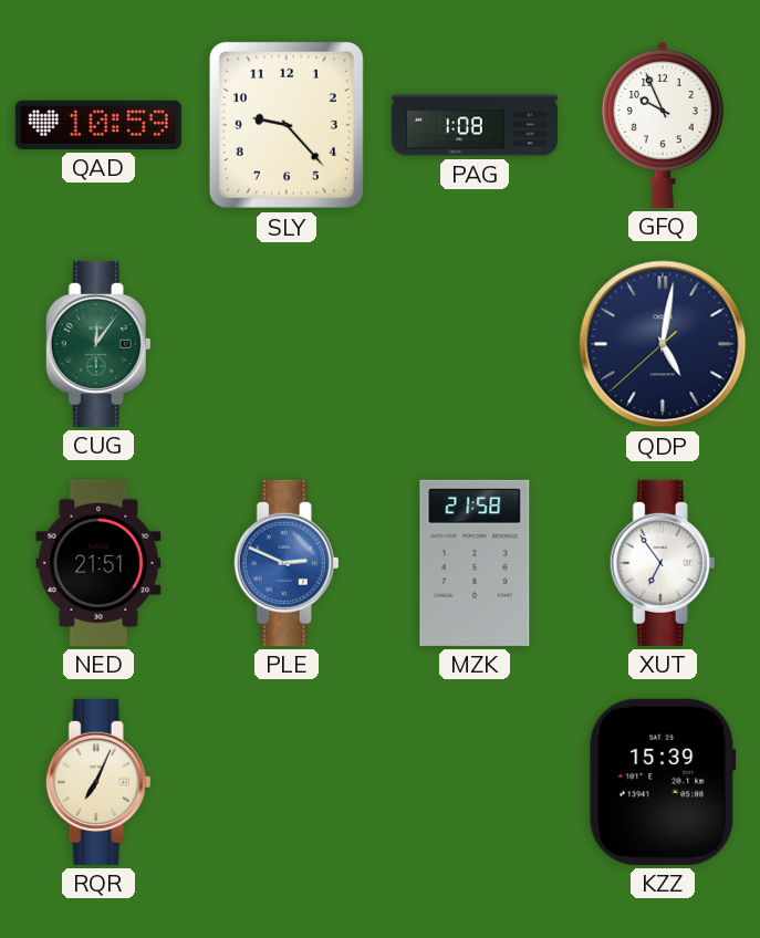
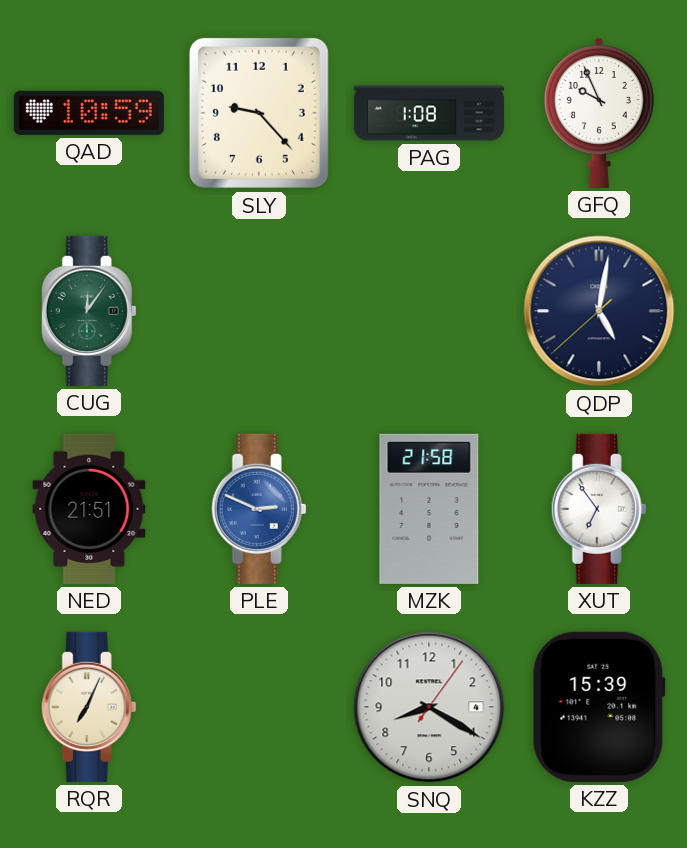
SNQ: none -> 8:20 (429, 707)
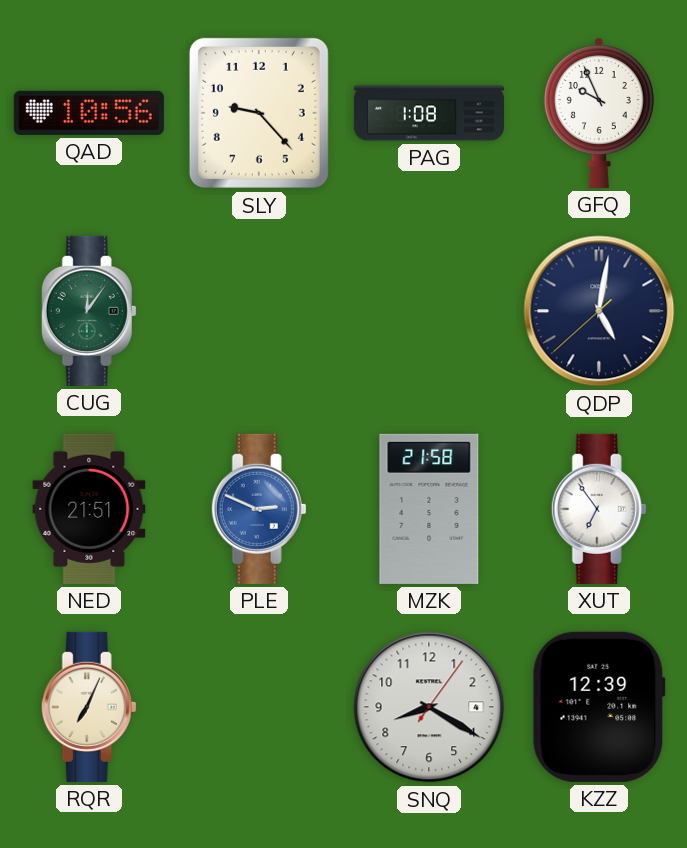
QAD: 10:59 -> 10:56 (89, 113)
KZZ: 15:39 -> 12:39 (599, 707)
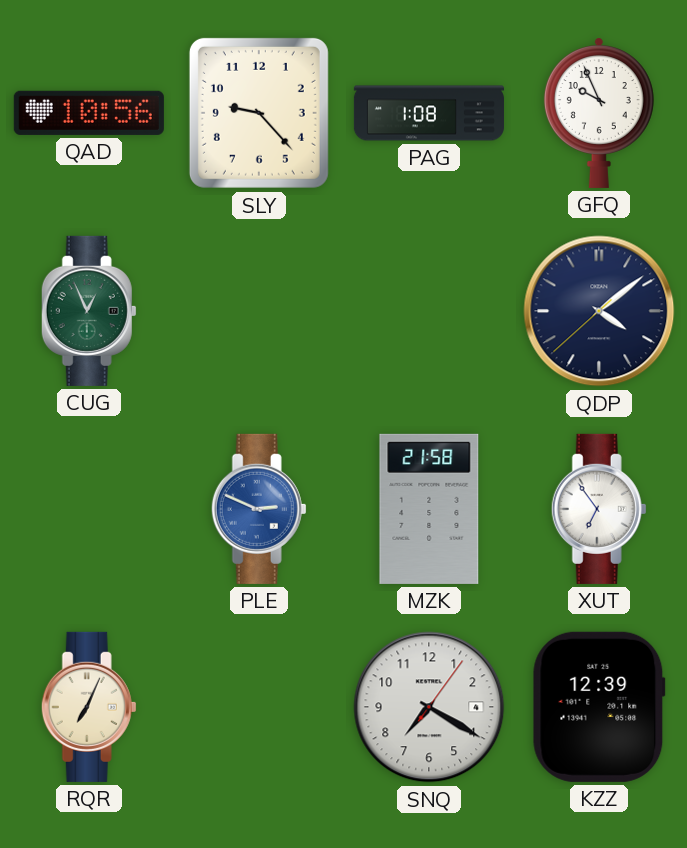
CUG: 12:06 -> 12:56 (89, 311)
QDP: 5:01 -> 4:08 (599, 311)
NED: 21:51 -> none (89, 509)
SNQ: 8:20 -> 7:20 (429, 707)
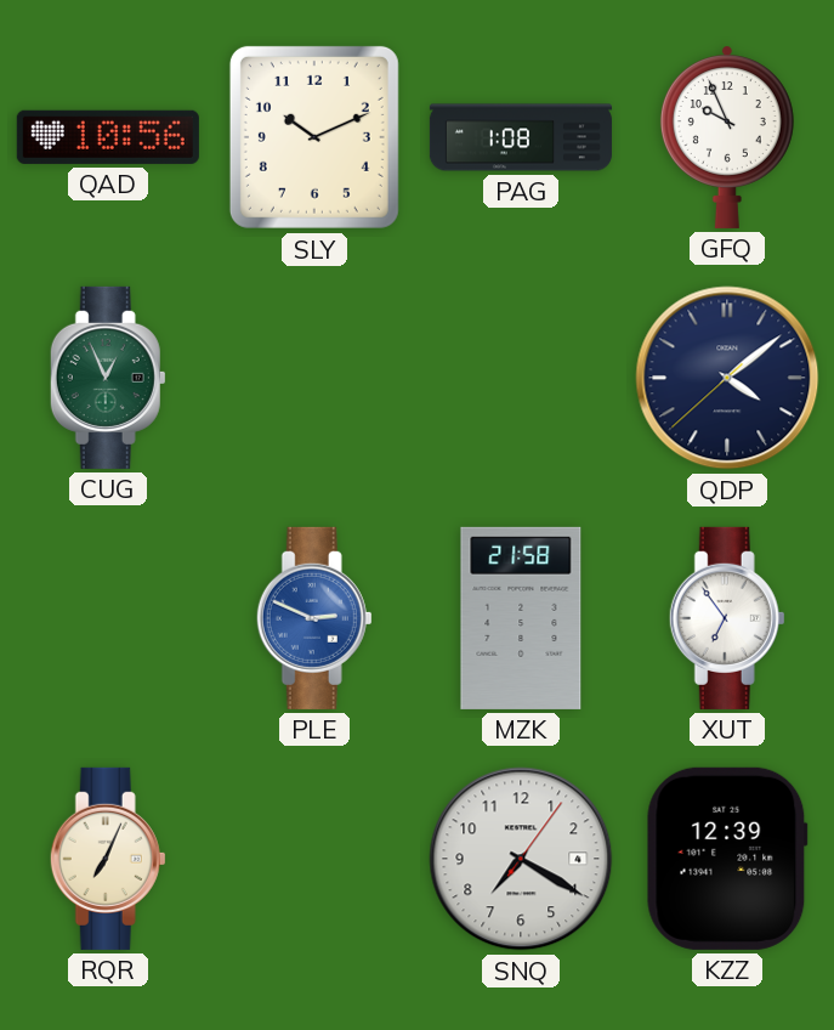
SLY: 9:23 -> 10:11 (314, 137)
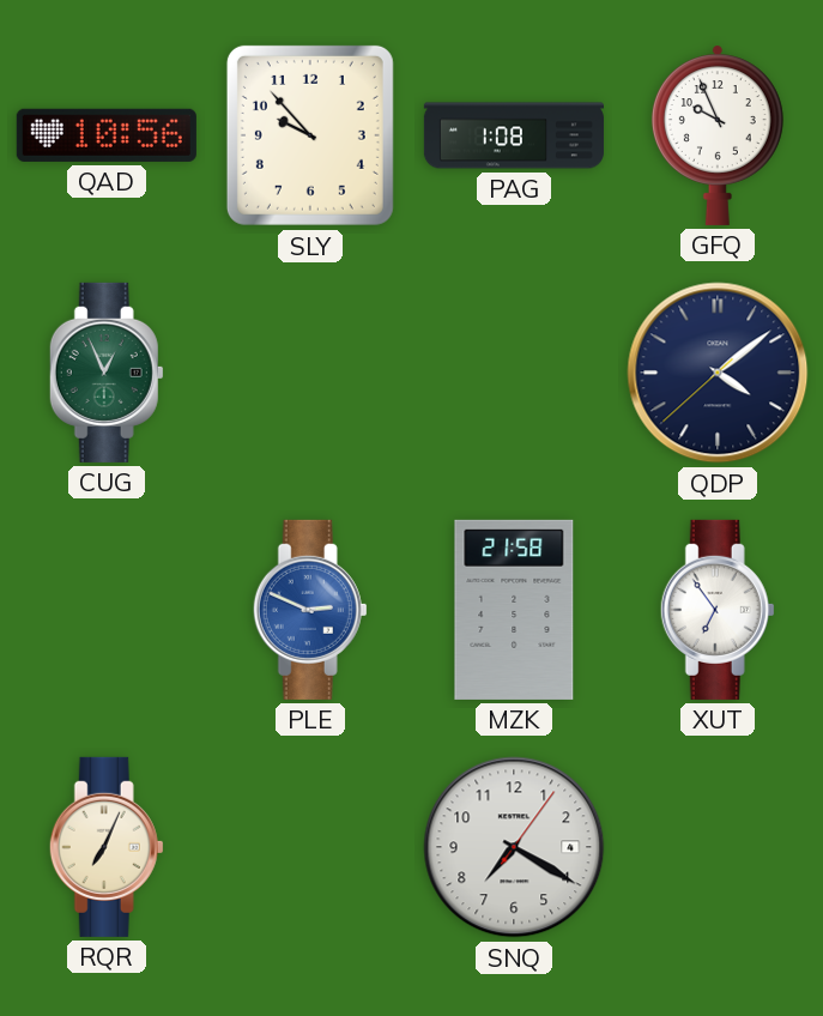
SLY: 10:11 -> 9:53 (310, 135)
KZZ: 12:39 -> none (727, 859)
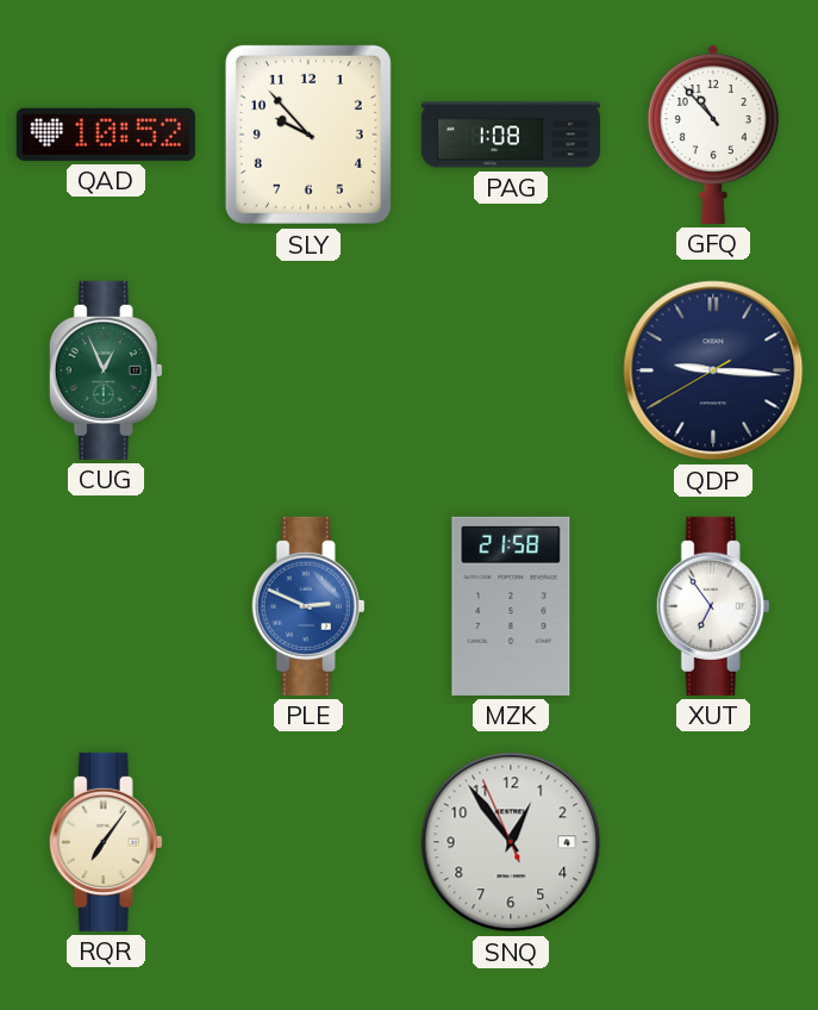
QAD: 10:56 -> 10:52 (106, 135)
GFQ: 9:56 -> 10:53 (713, 135)
QDP: 4:08 -> 9:15 (713, 370)
RQR: 7:04 -> 7:06 (106, 842)
SNQ: 7:20 -> 12:53 (511, 842)
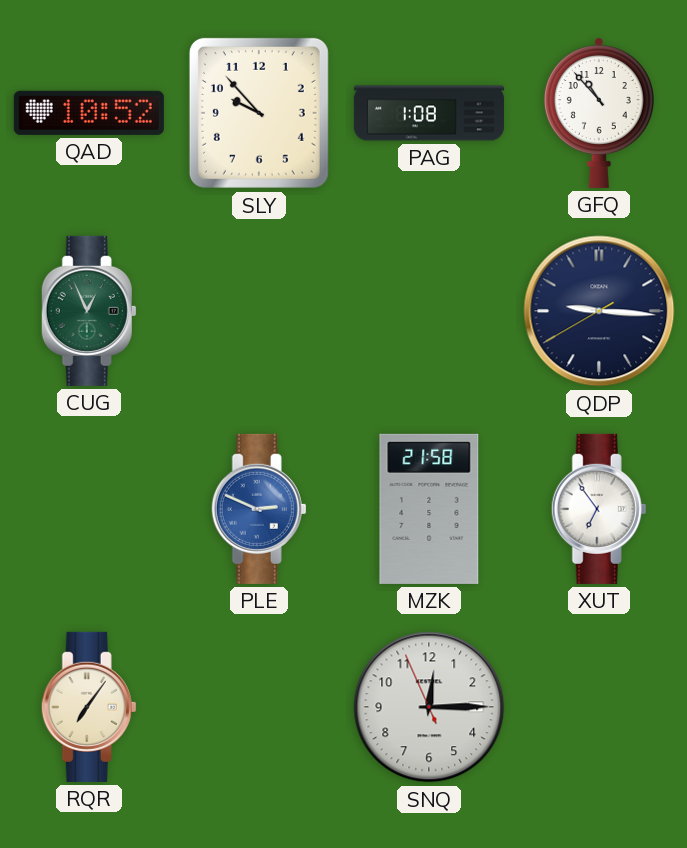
SNQ: 12:53 -> 12:14 (429, 707)
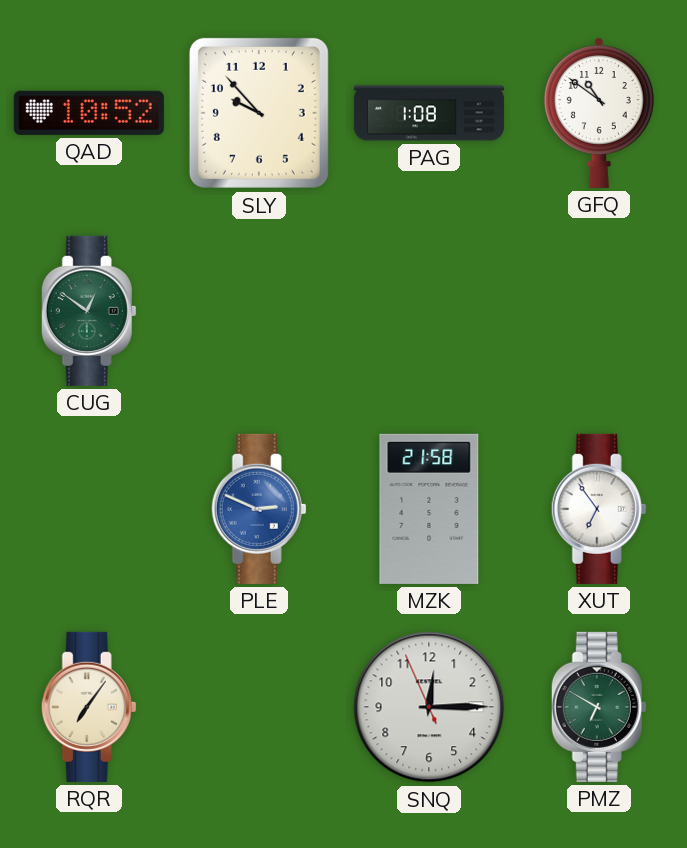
GFQ: 10:53 -> 10:51 (599, 113)
CUG: 12:56 -> 12:51 (89, 311)
QDP: 9:15 -> none (599, 311)
PMZ: none -> 6:50 (599, 707)
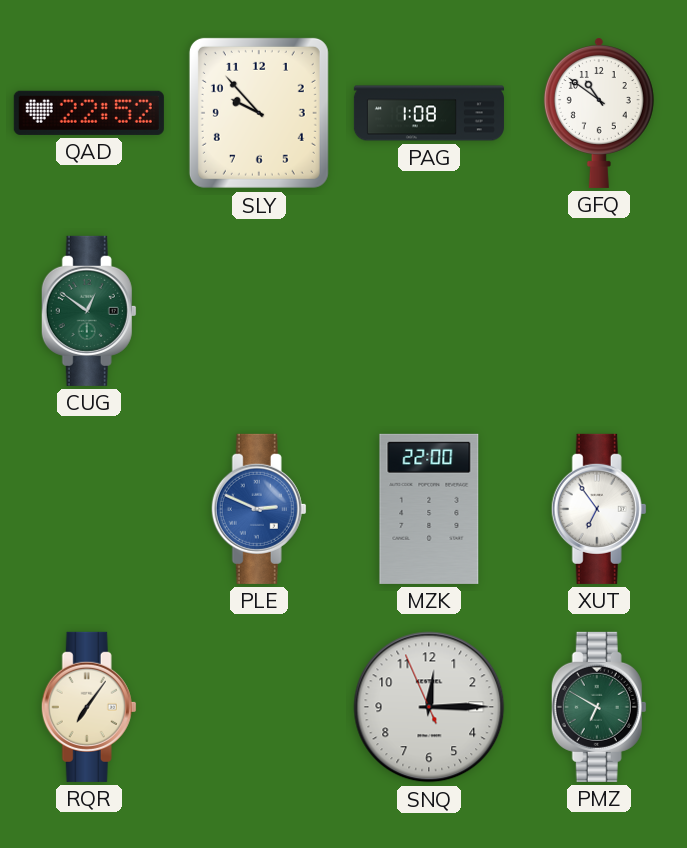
QAD: 10:52 -> 22:52 (89, 113)
MZK: 21:58 -> 22:00 (429, 509)
